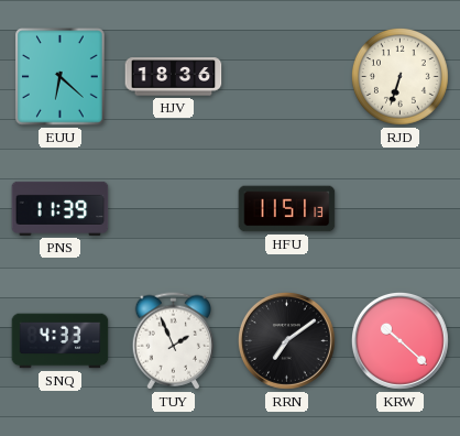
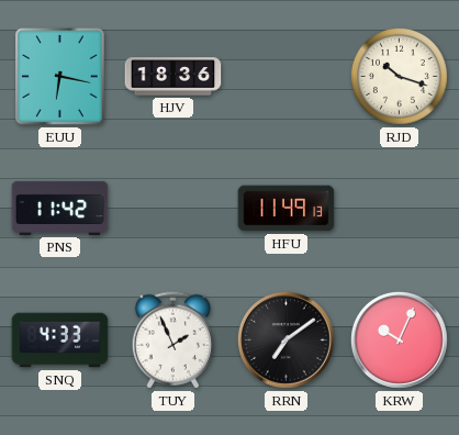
EUU: 6:22 -> 6:17 (60, 77)
RJD: 6:33 -> 10:18 (399, 76)
PNS: 11:39 -> 11:42 (60, 208)
HFU: 11:51 -> 11:49 (287, 209)
KRW: 10:22 -> 10:04 (399, 339)
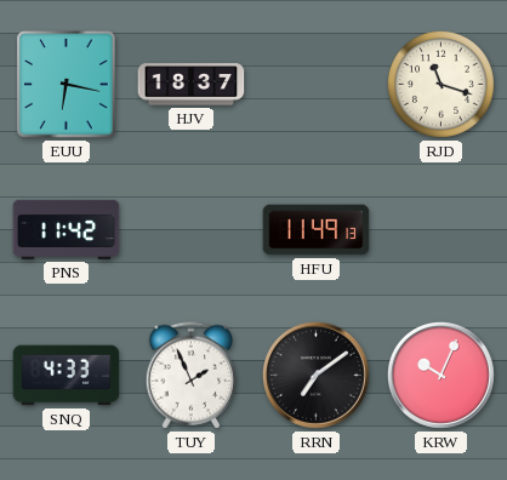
HJV: 18:36 -> 18:37 (192, 85)
RJD: 10:18 -> 11:18 (440, 84)
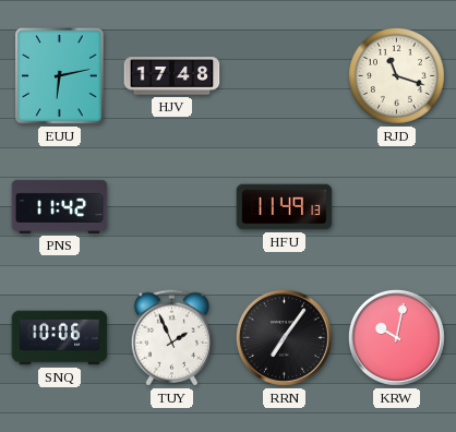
EUU: 6:17 -> 6:13 (60, 76)
HJV: 18:37 -> 17:48 (172, 76)
SNQ: 4:33 -> 10:06 (60, 338)
RRN: 7:09 -> 7:06 (284, 337)
KRW: 10:04 -> 10:02 (396, 337)
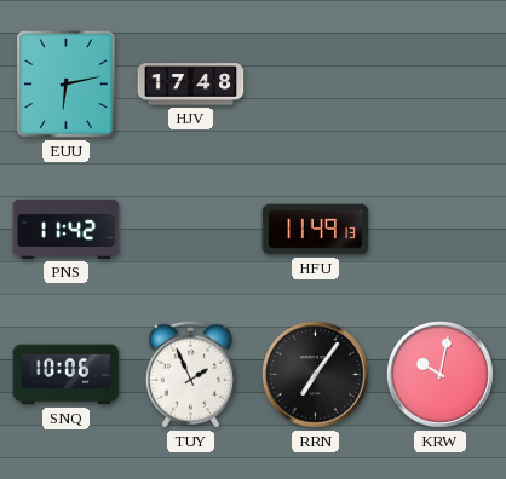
RJD: 11:18 -> none (396, 75)
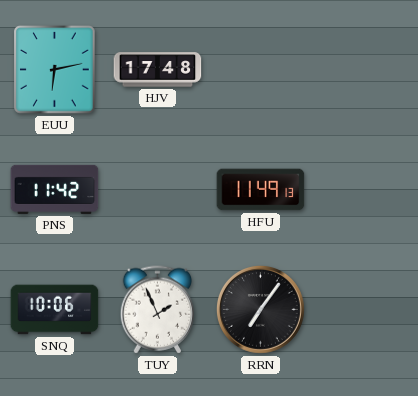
KRW: 10:02 -> none (439, 374)
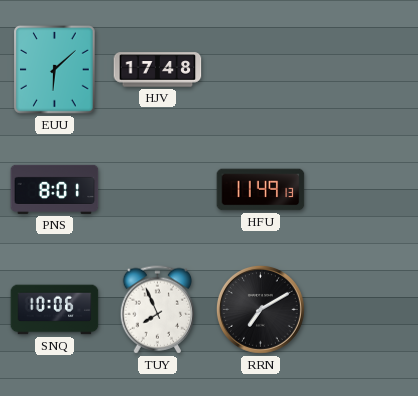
EUU: 6:13 -> 6:08 (55, 70)
PNS: 11:42 -> 8:01 (55, 189)
TUY: 1:56 -> 7:56 (158, 310)
RRN: 7:06 -> 7:10 (260, 309)
